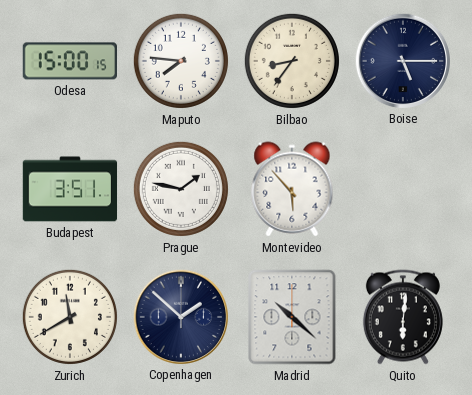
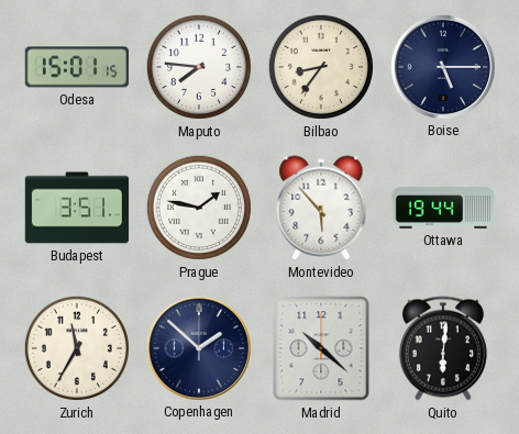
Odesa: 15:00 -> 15:01 (76, 67)
Ottawa: none -> 19:44 (443, 208)
Zurich: 11:40 -> 11:35 (77, 348)
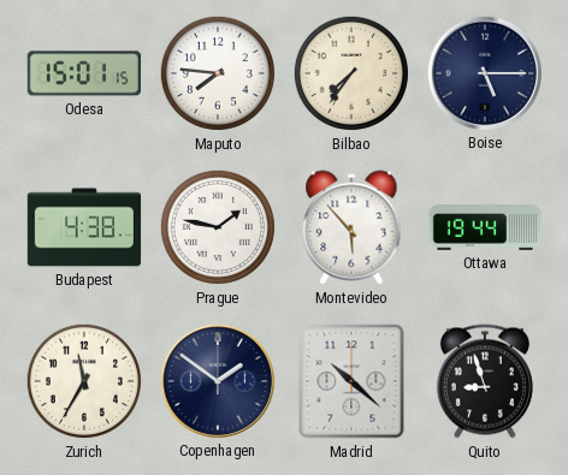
Bilbao: 8:36 -> 7:36 (351, 73)
Budapest: 3:51 -> 4:38 (84, 227)
Copenhagen: 1:52 -> 1:51 (217, 380)
Quito: 6:01 -> 8:57 (485, 381)
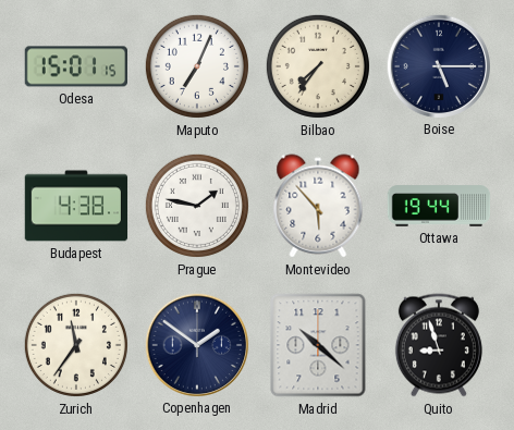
Maputo: 7:46 -> 7:04 (197, 66)
Zurich: 11:35 -> 11:36 (76, 345)
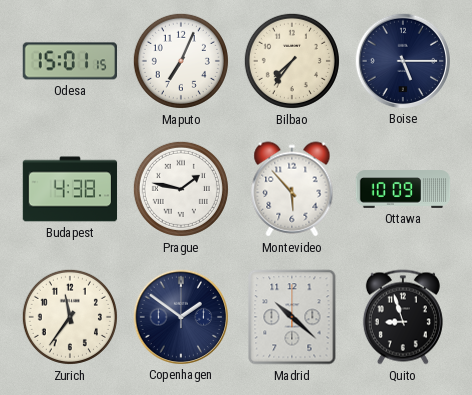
Ottawa: 19:44 -> 10:09 (403, 189)
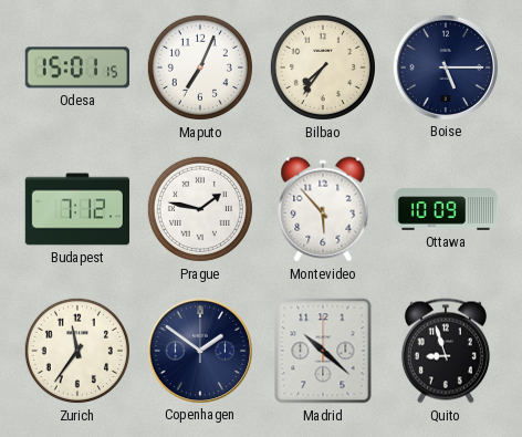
Budapest: 4:38 -> 7:12 (77, 209)
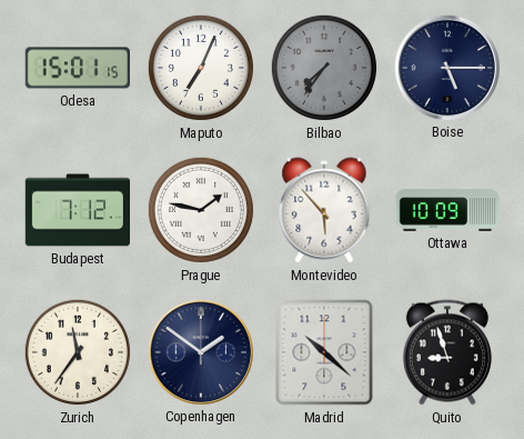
Bilbao dial: cream -> grey (324, 68)
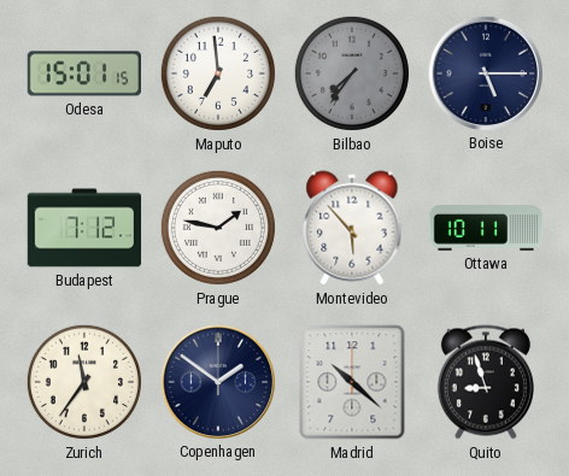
Maputo: 7:04 -> 6:59 (218, 74)
Ottawa: 10:09 -> 10:11 (486, 228)
